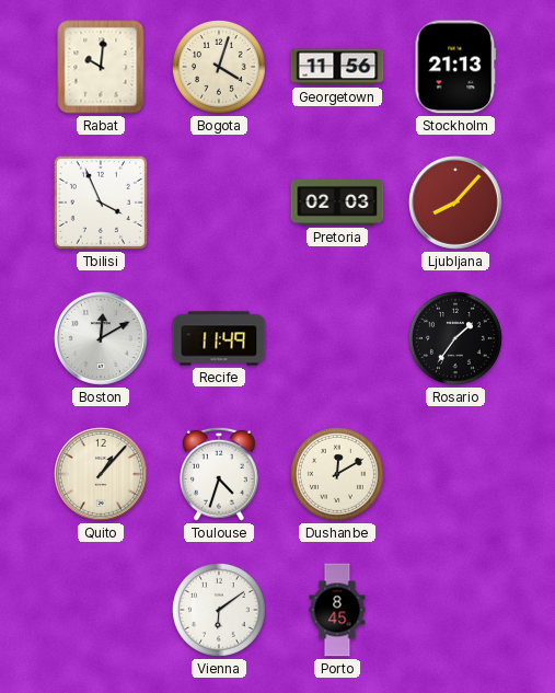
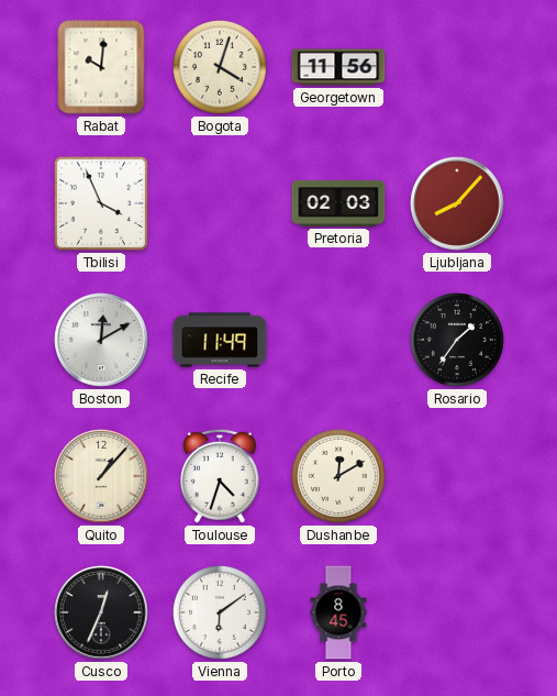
Stockholm: 21:13 -> none (455, 67)
Cusco: none -> 12:34 (102, 614)
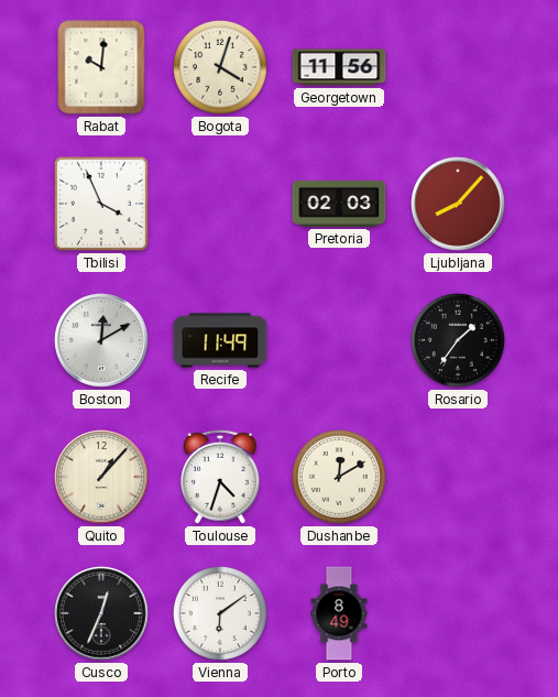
Porto: 8:45 -> 8:49 (339, 613)
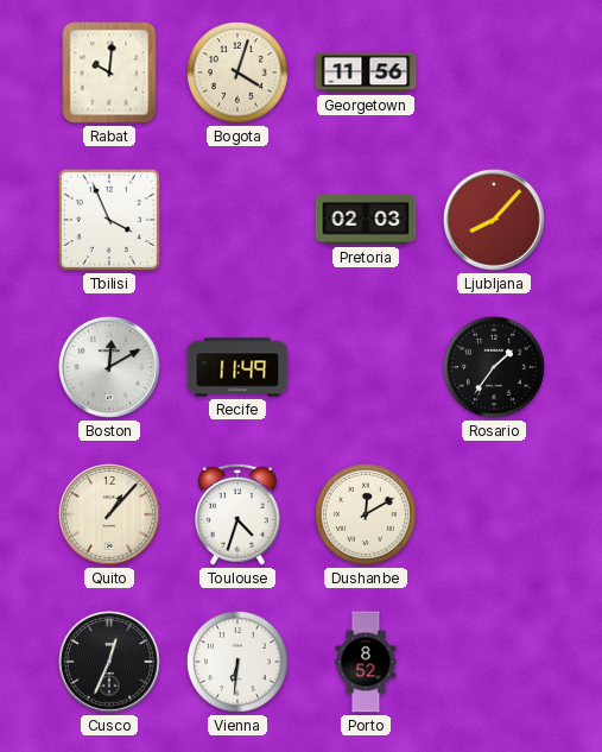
Vienna: 6:09 -> 6:31 (237, 662)
Porto: 8:49 -> 8:52 (366, 662)
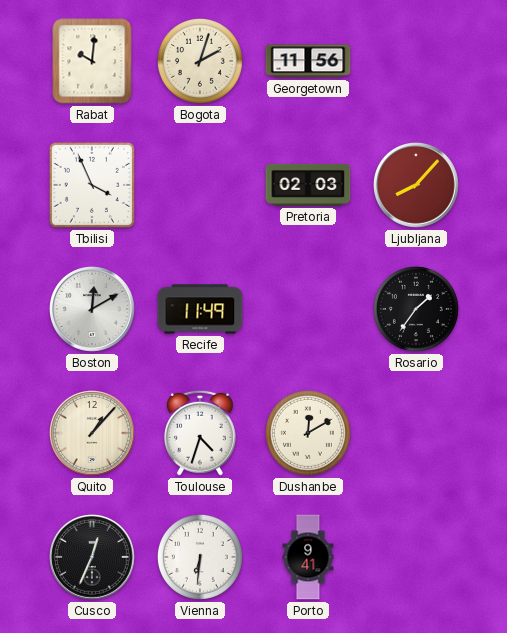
Bogota: 4:03 -> 2:03 (200, 61)
Porto: 8:52 -> 9:41 (308, 557)
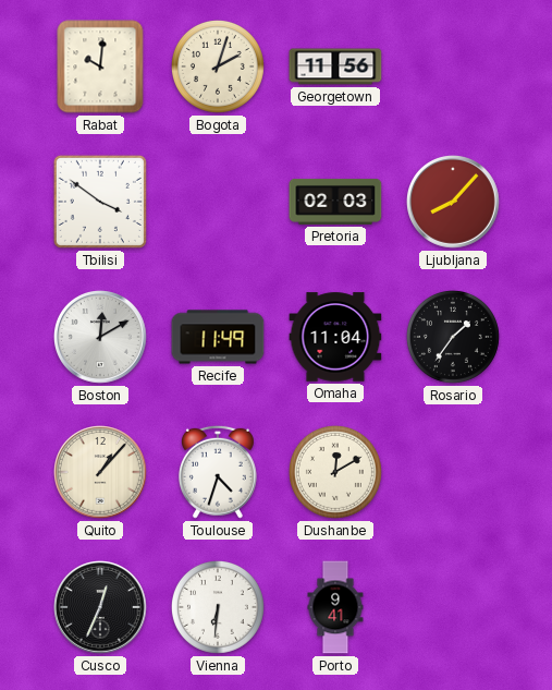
Tbilisi: 3:56 -> 3:51 (100, 202)
Omaha: none -> 11:04 (335, 337)
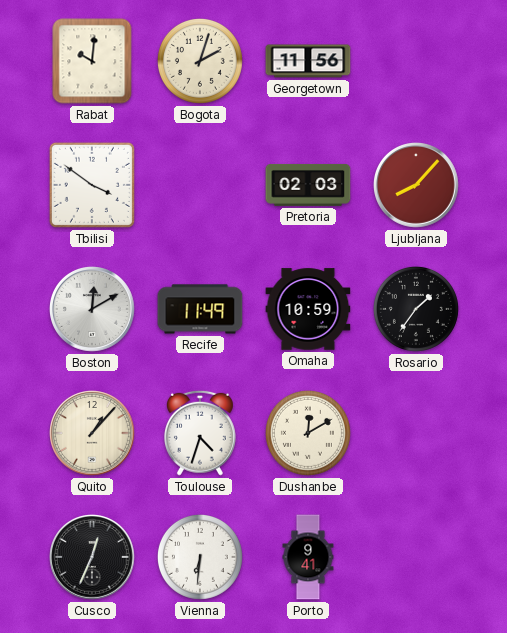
Omaha: 11:04 -> 10:59 (308, 309)
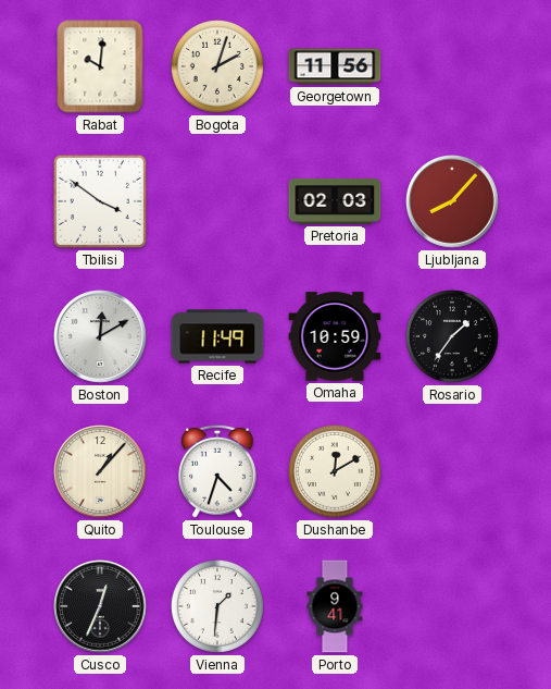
Vienna: 6:31 -> 1:31 (217, 606)
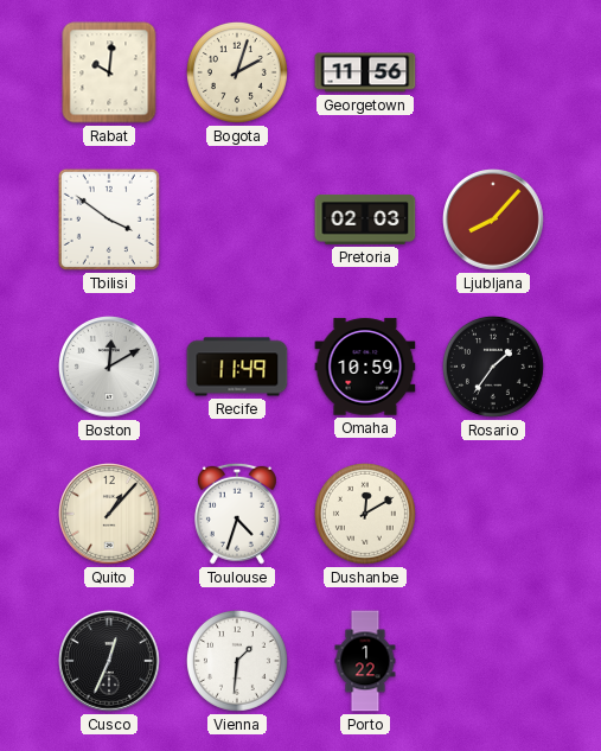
Porto: 9:41 -> 1:22 (365, 661)
